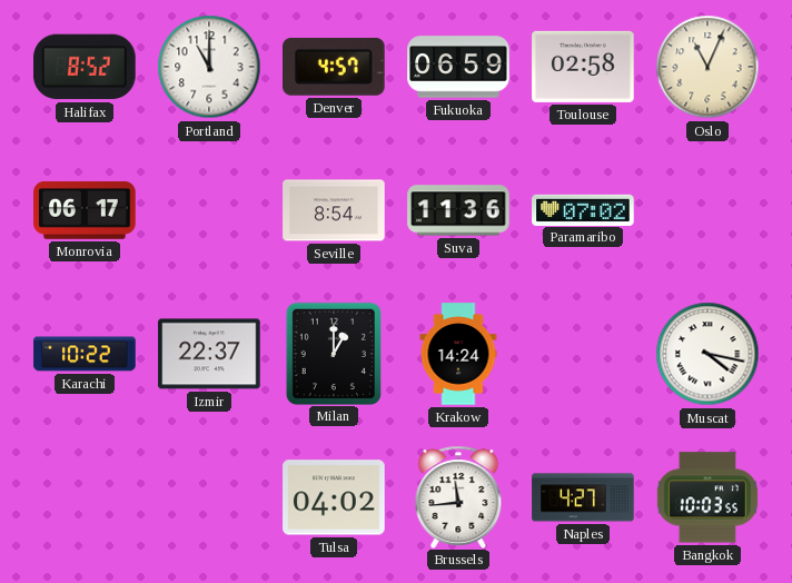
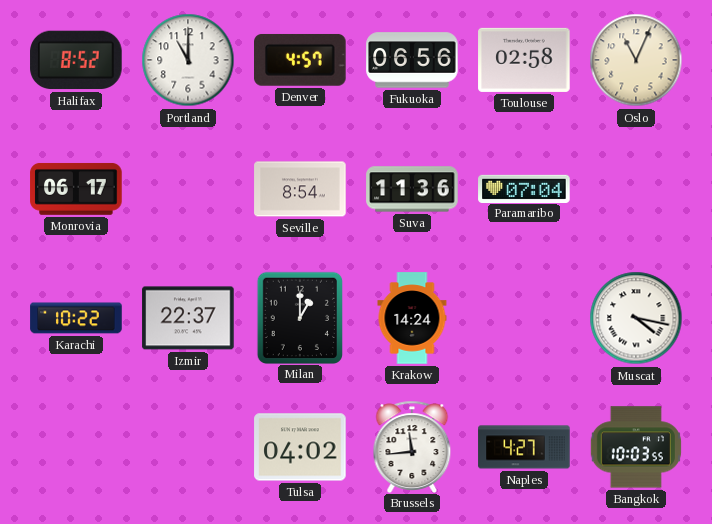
Fukuoka: 06:59 -> 06:56 (412, 60)
Paramaribo: 07:02 -> 07:04 (524, 188)
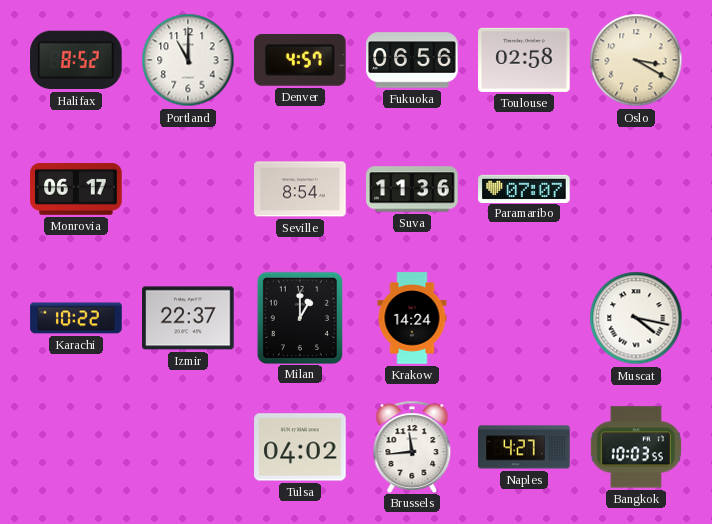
Oslo: 11:04 -> 3:20 (636, 60)
Paramaribo: 07:04 -> 07:07 (524, 188)
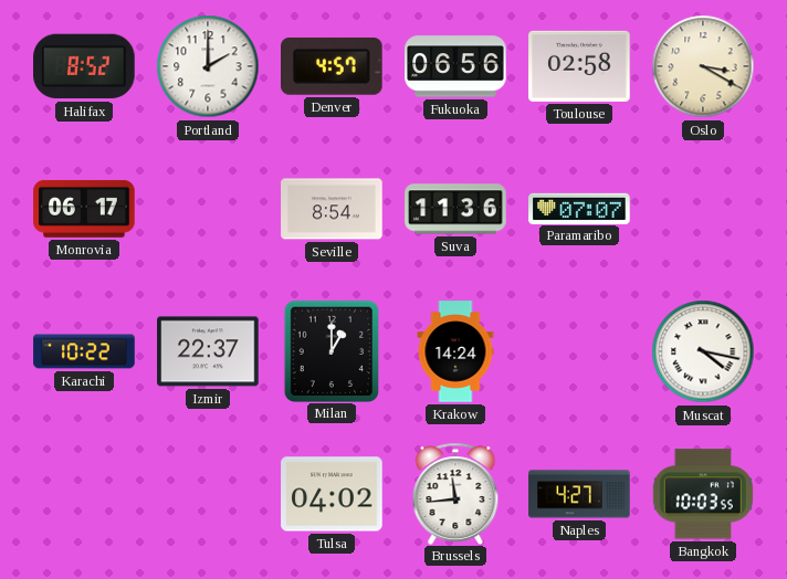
Portland: 11:00 -> 2:00 (208, 66)
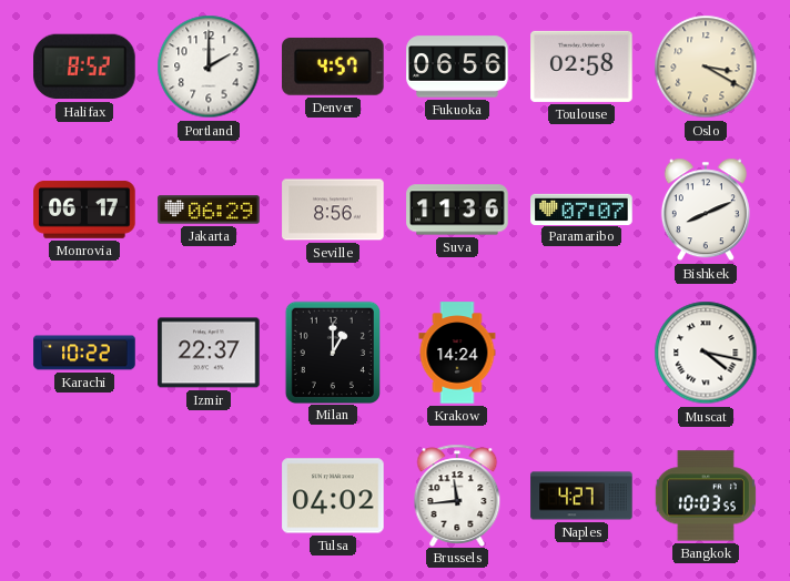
Jakarta: none -> 06:29 (209, 210)
Seville: 8:54 -> 8:56 (333, 210)
Bishkek: none -> 8:11 (706, 210)
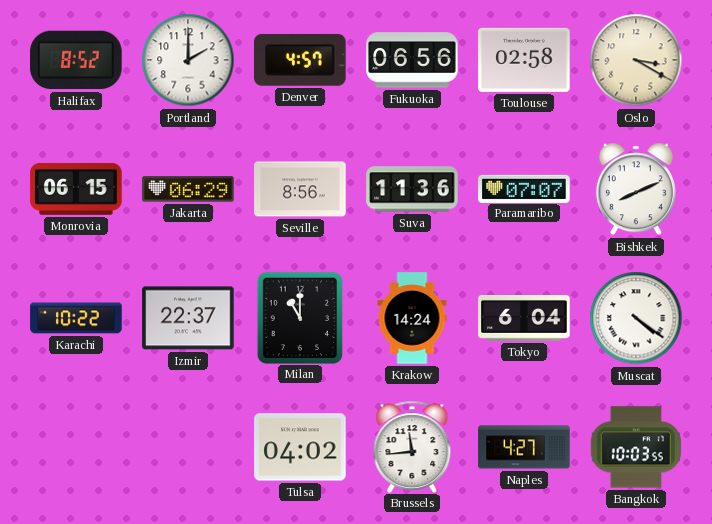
Monrovia: 06:17 -> 06:15 (76, 189)
Milan: 1:00 -> 11:00 (299, 317)
Tokyo: none -> 6:04 (524, 319)
Muscat: 4:17 -> 4:21 (636, 318)
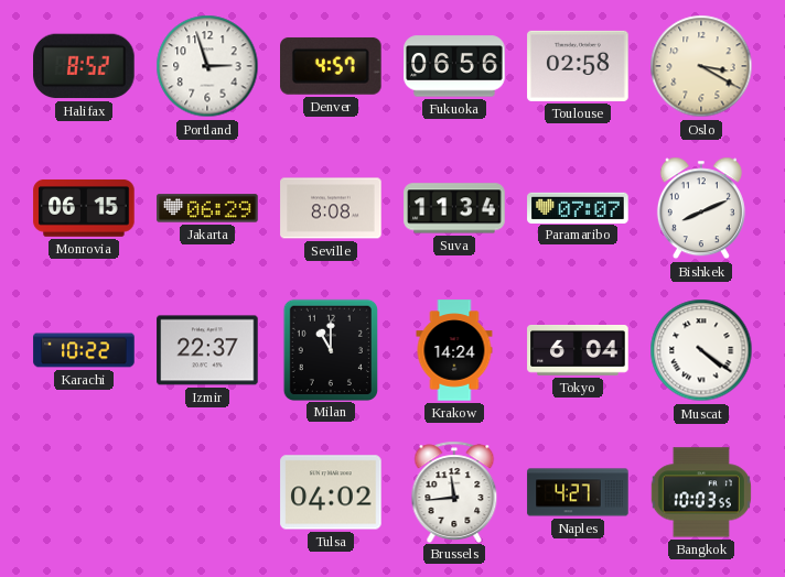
Portland: 2:00 -> 2:57 (207, 66)
Seville: 8:56 -> 8:08 (331, 208)
Suva: 11:36 -> 11:34 (454, 208)
